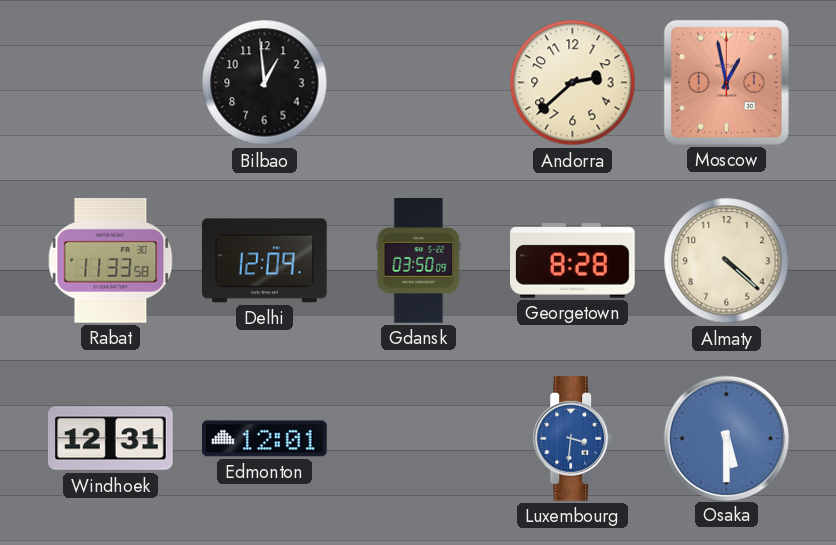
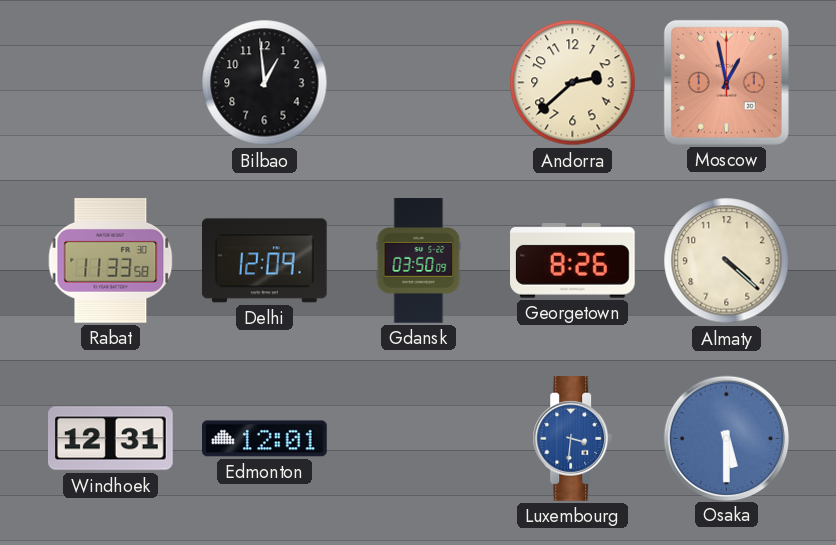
Georgetown: 8:28 -> 8:26 (573, 261)
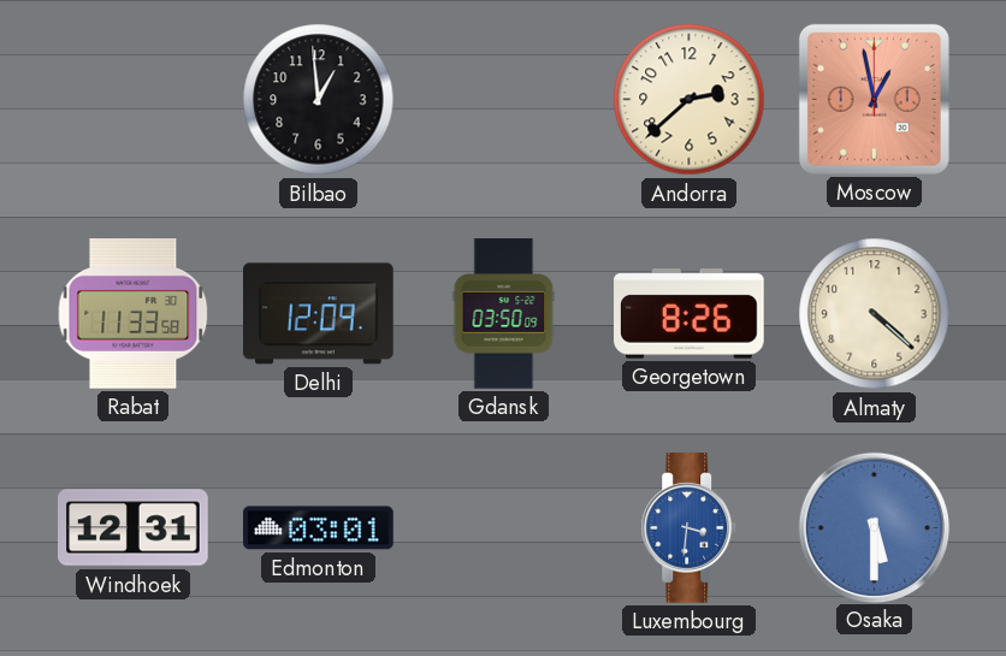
Edmonton: 12:01 -> 03:01 (319, 528)
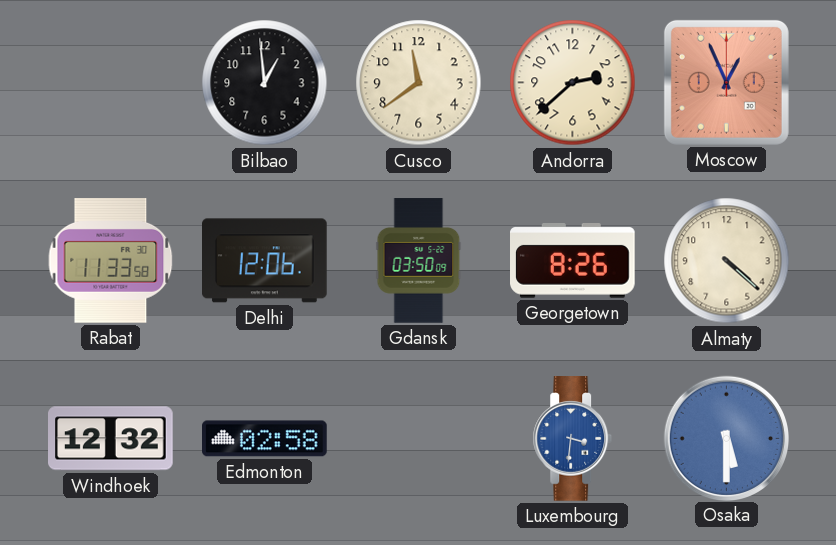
Cusco: none -> 11:39 (419, 83)
Moscow: 12:58 -> 12:56 (726, 82)
Delhi: 12:09 -> 12:06 (265, 261)
Windhoek: 12:31 -> 12:32 (111, 439)
Edmonton: 03:01 -> 02:58 (265, 439)
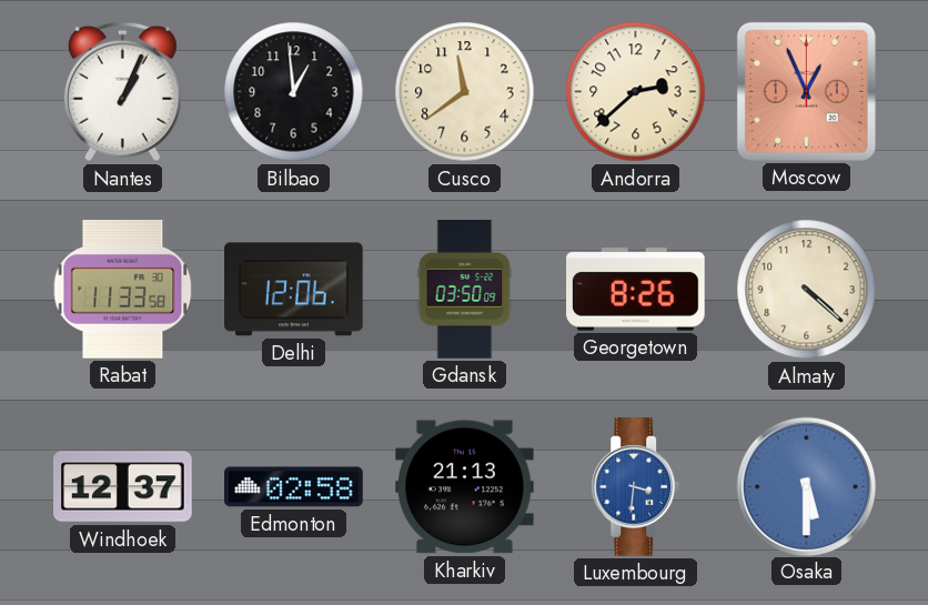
Nantes: none -> 1:04 (122, 92)
Windhoek: 12:32 -> 12:37 (123, 487)
Kharkiv: none -> 21:13 (465, 487)
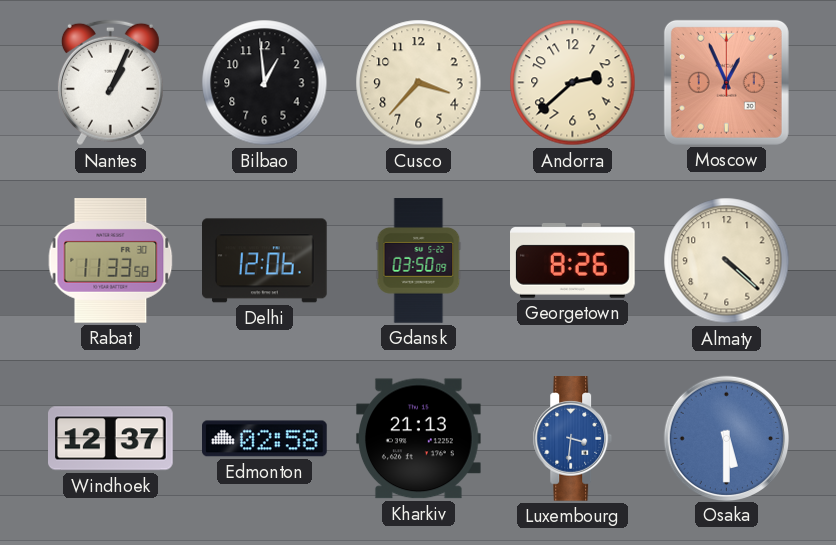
Cusco: 11:39 -> 3:37 (419, 83)
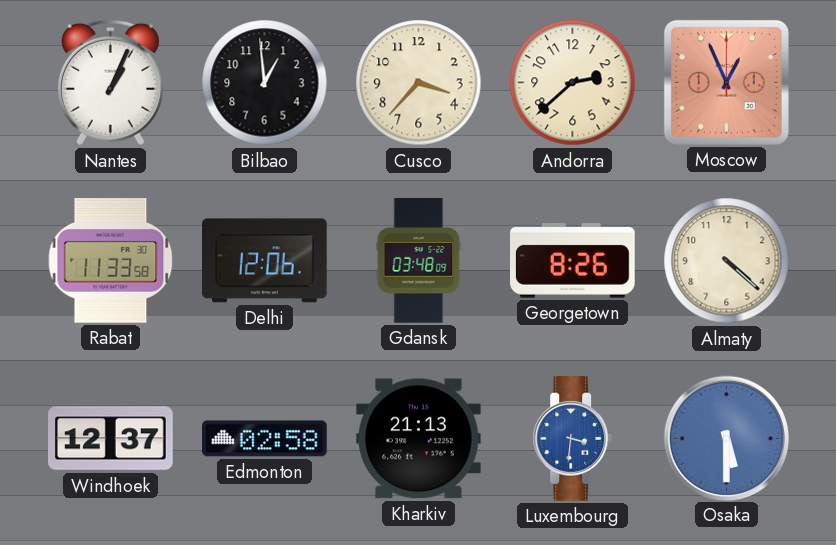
Gdansk: 03:50 -> 03:48 (419, 261)
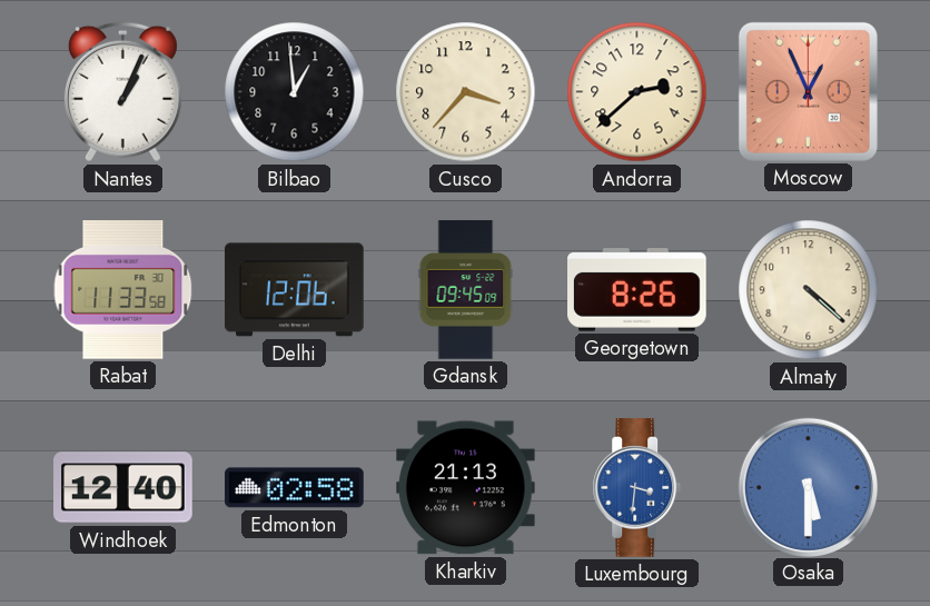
Gdansk: 03:48 -> 09:45 (466, 290)
Windhoek: 12:37 -> 12:40 (123, 488)
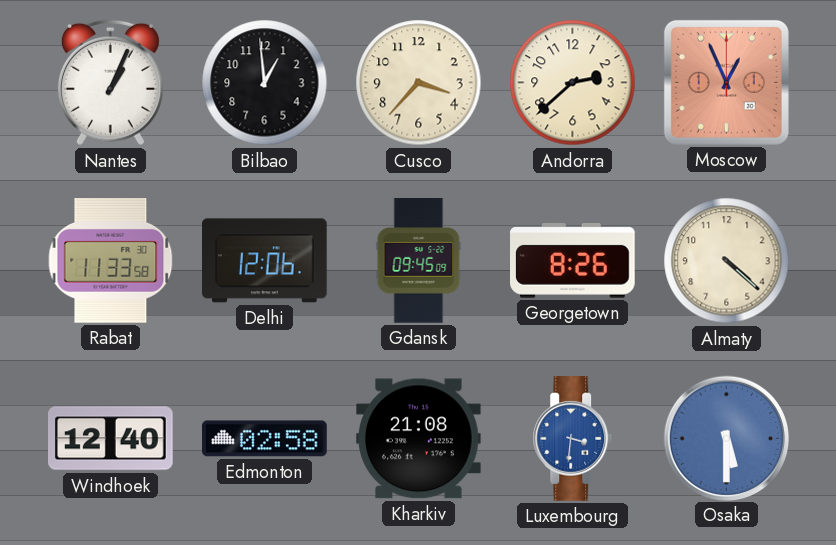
Kharkiv: 21:13 -> 21:08 (419, 439)
